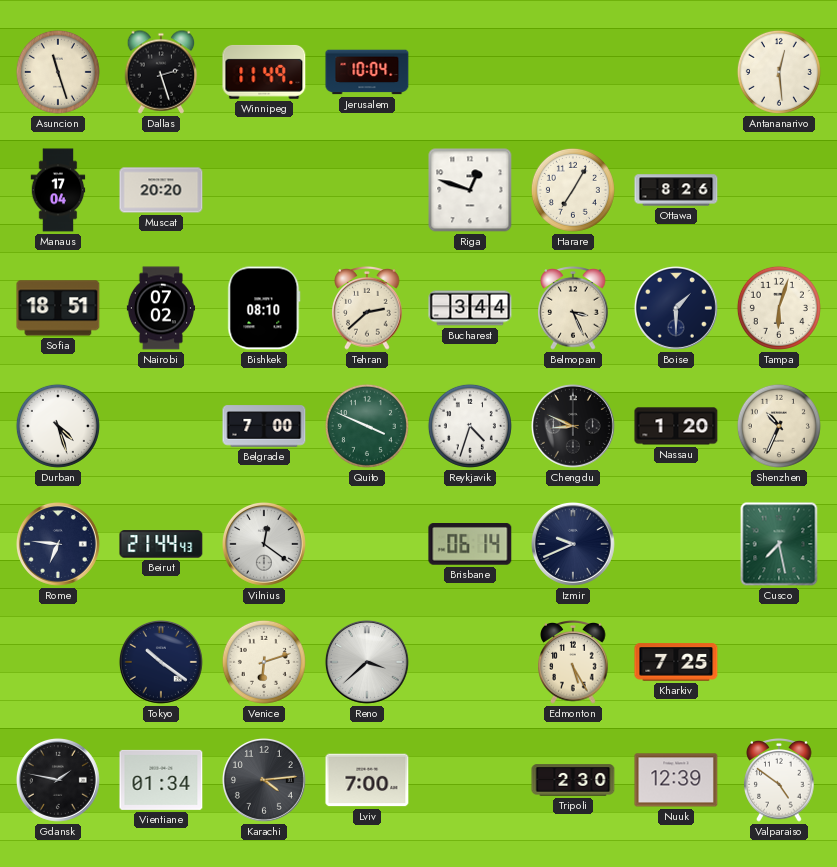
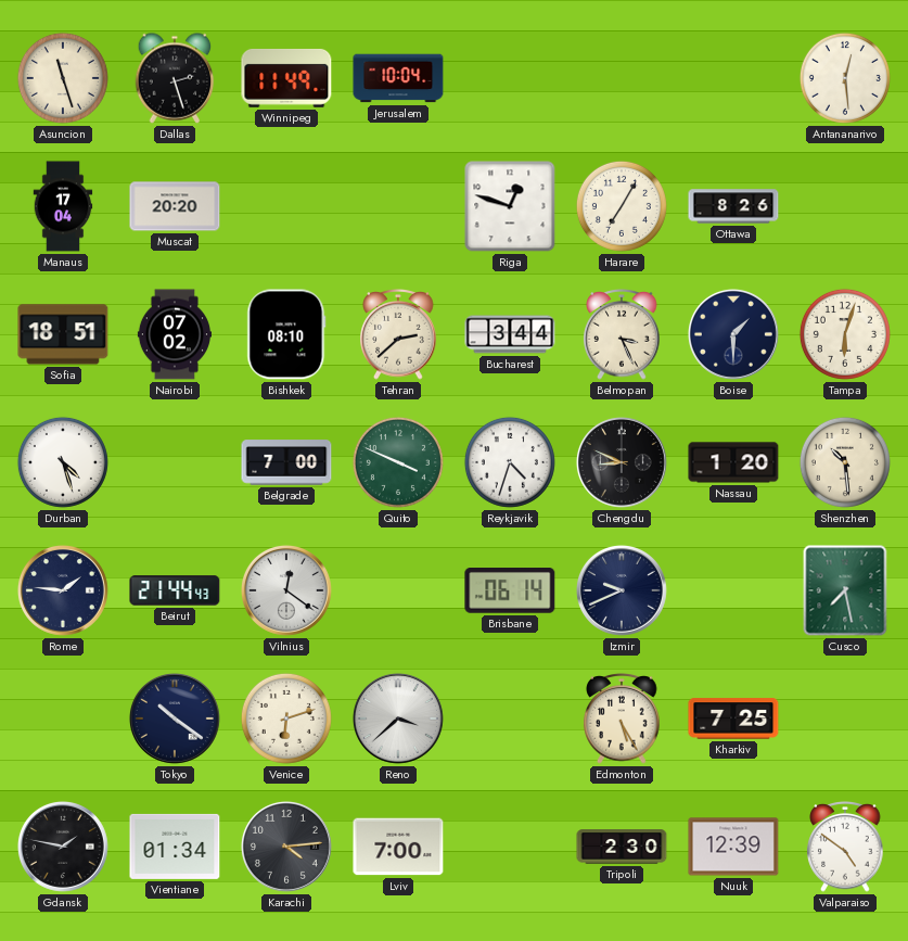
Shenzhen: 10:34 -> 10:29 (845, 462)
Rome: 6:46 -> 1:46 (63, 590)
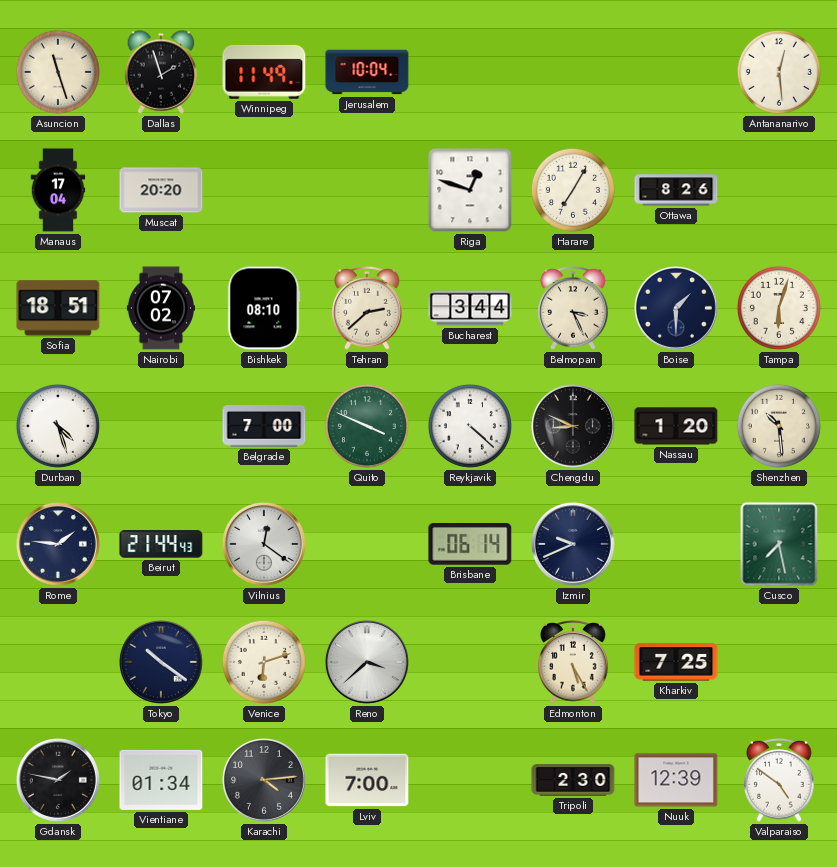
Dallas: 2:27 -> 1:57 (161, 72)
Reykjavik: 4:33 -> 4:22 (470, 426)
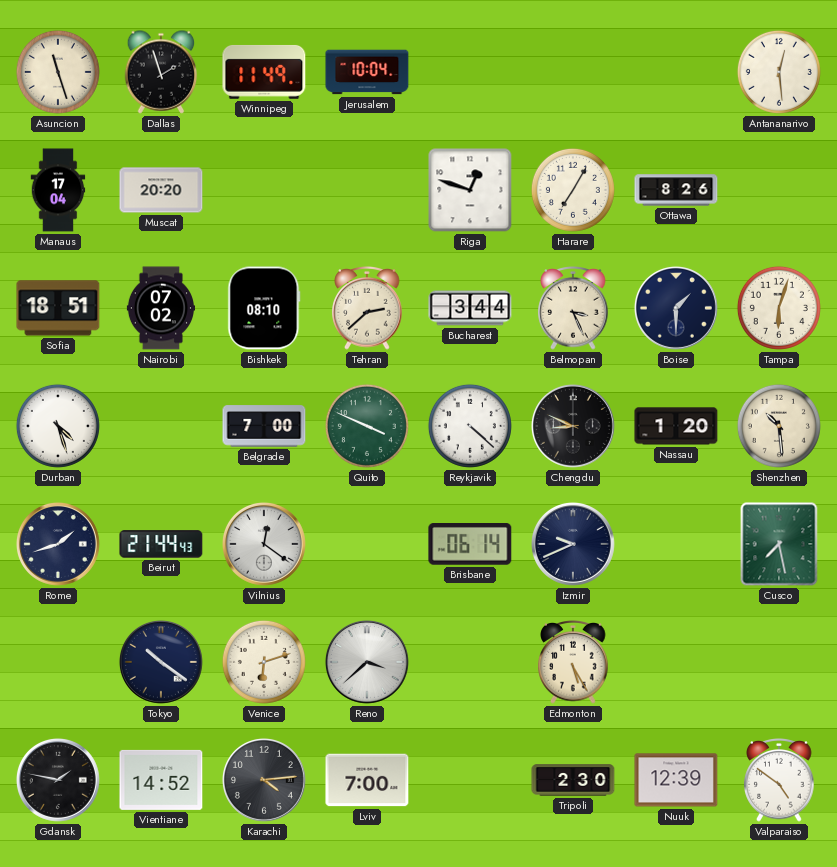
Rome: 1:46 -> 1:42 (58, 544)
Kharkiv: 7:25 -> none (676, 662)
Vientiane: 01:34 -> 14:52 (161, 780)
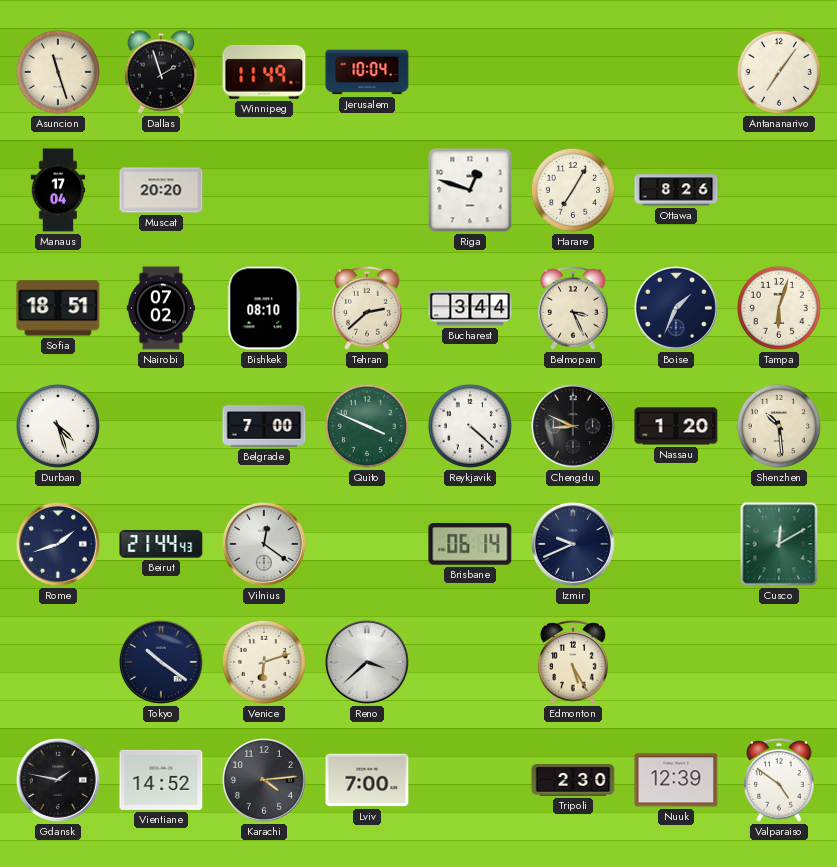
Antananarivo: 12:29 -> 7:06 (779, 72)
Boise: 1:30 -> 1:34 (676, 308)
Cusco: 7:28 -> 12:10 (779, 544)
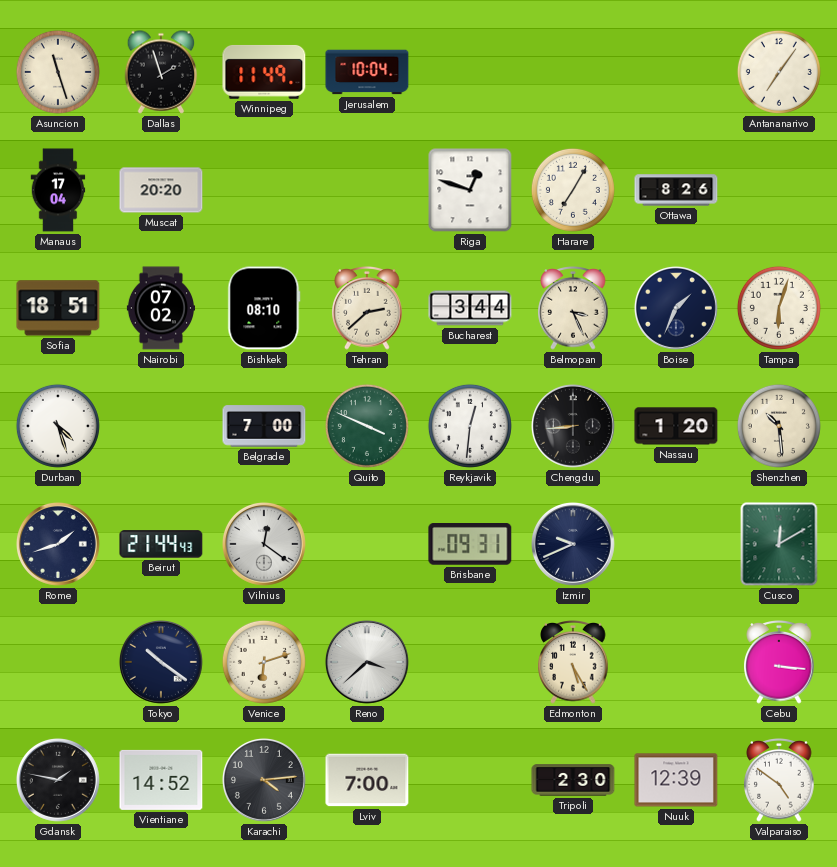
Reykjavik: 4:22 -> 12:31 (470, 426)
Chengdu: 8:49 -> 8:44 (573, 426)
Brisbane: 06:14 -> 09:31 (470, 545)
Cebu: none -> 3:16 (779, 663)
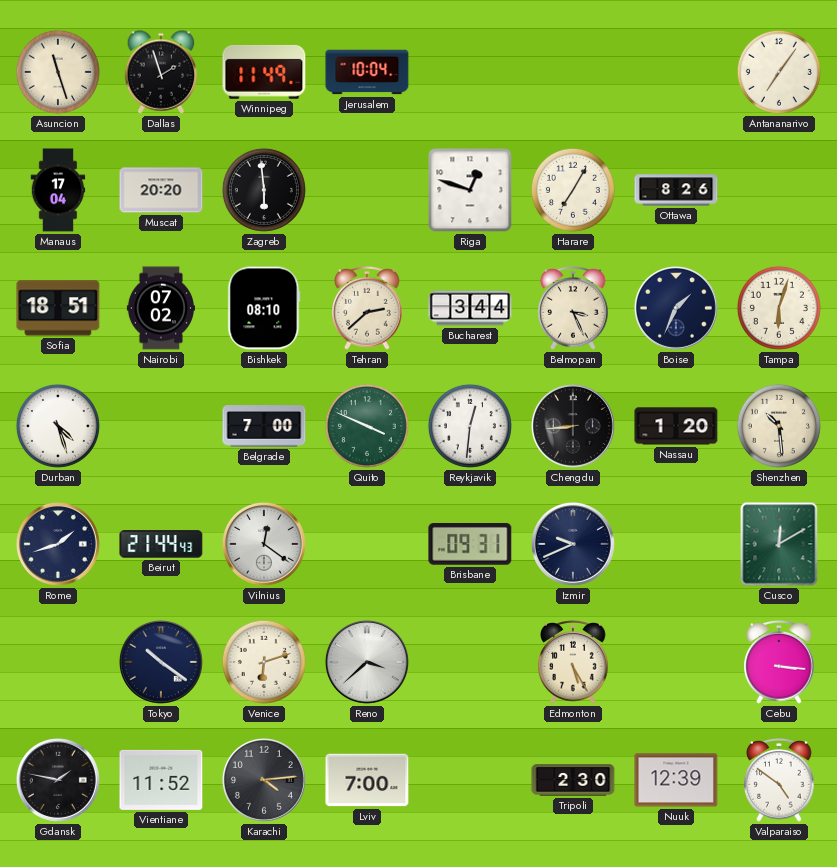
Zagreb: none -> 5:59 (264, 190)
Vientiane: 14:52 -> 11:52 (161, 780)
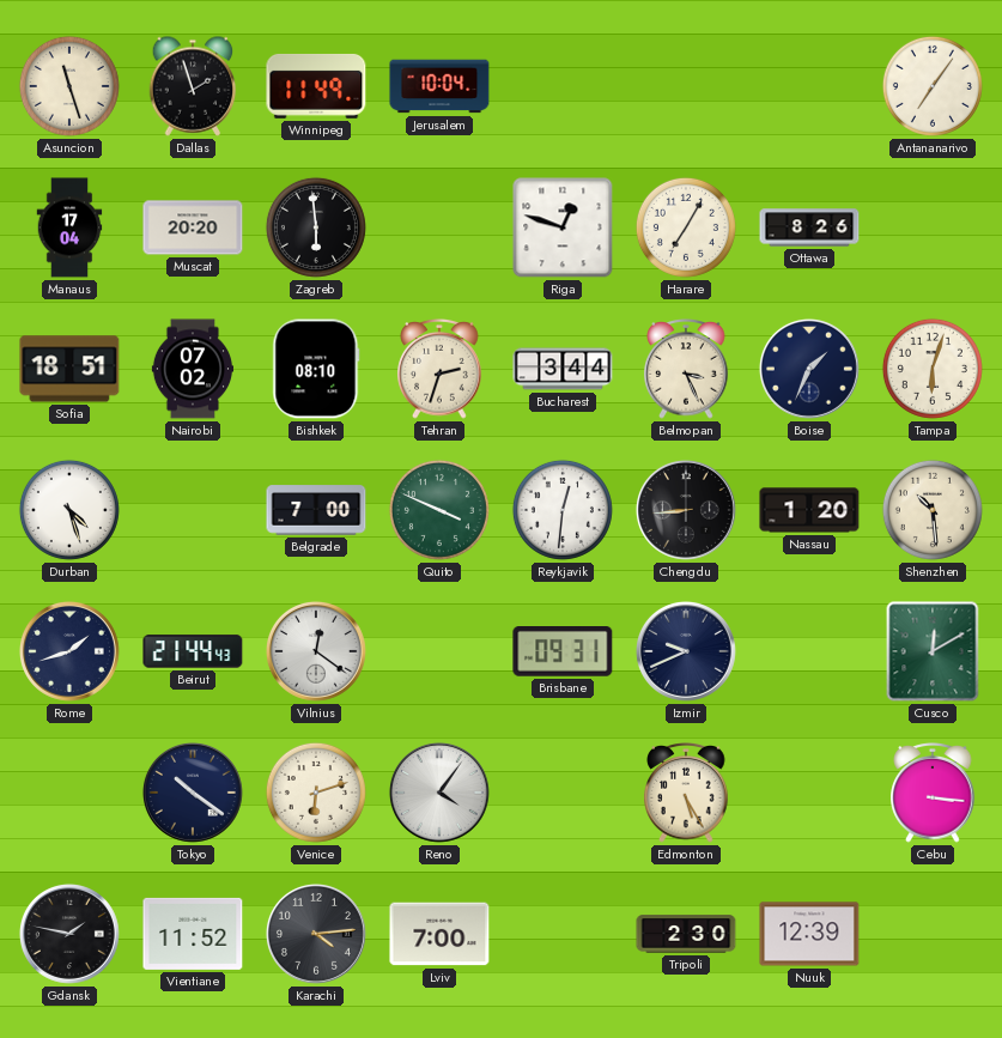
Tehran: 2:38 -> 2:33 (439, 370)
Reno: 3:38 -> 4:06 (439, 793)
Valparaiso: 4:51 -> none (779, 781)
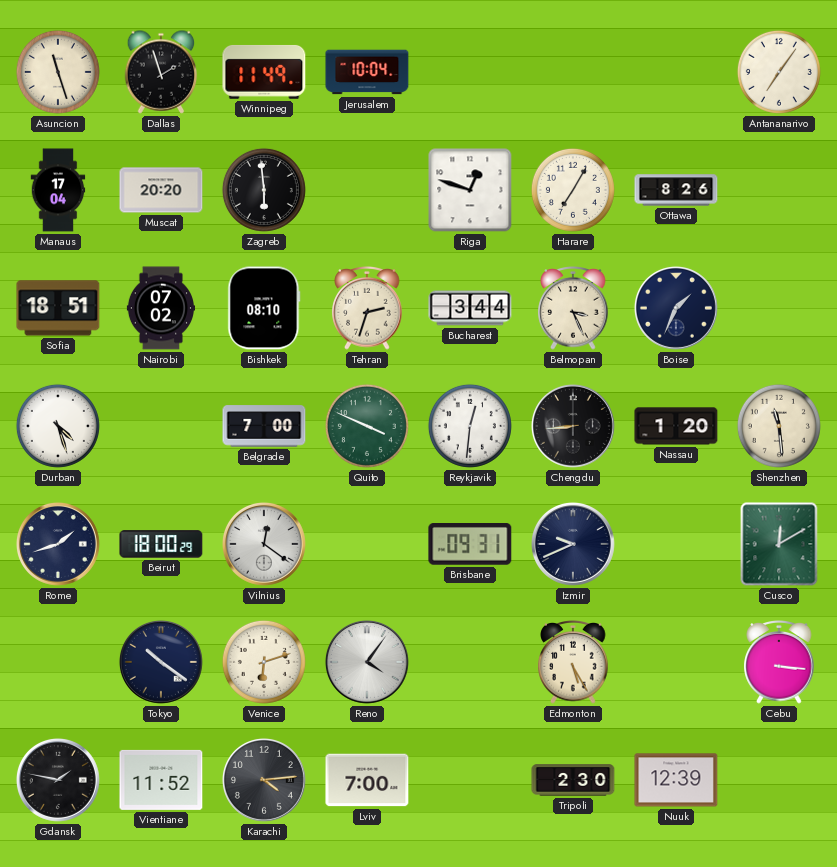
Tampa: 6:03 -> none (933, 369)
Shenzhen: 10:29 -> 11:29 (779, 426)
Beirut: 21:44 -> 18:00 (161, 544)
